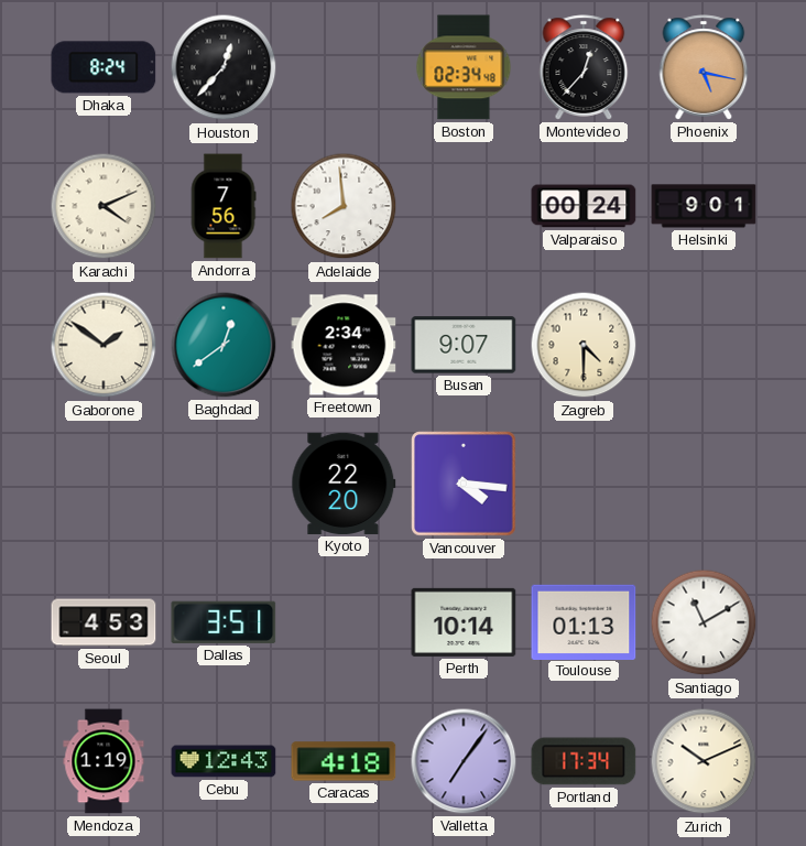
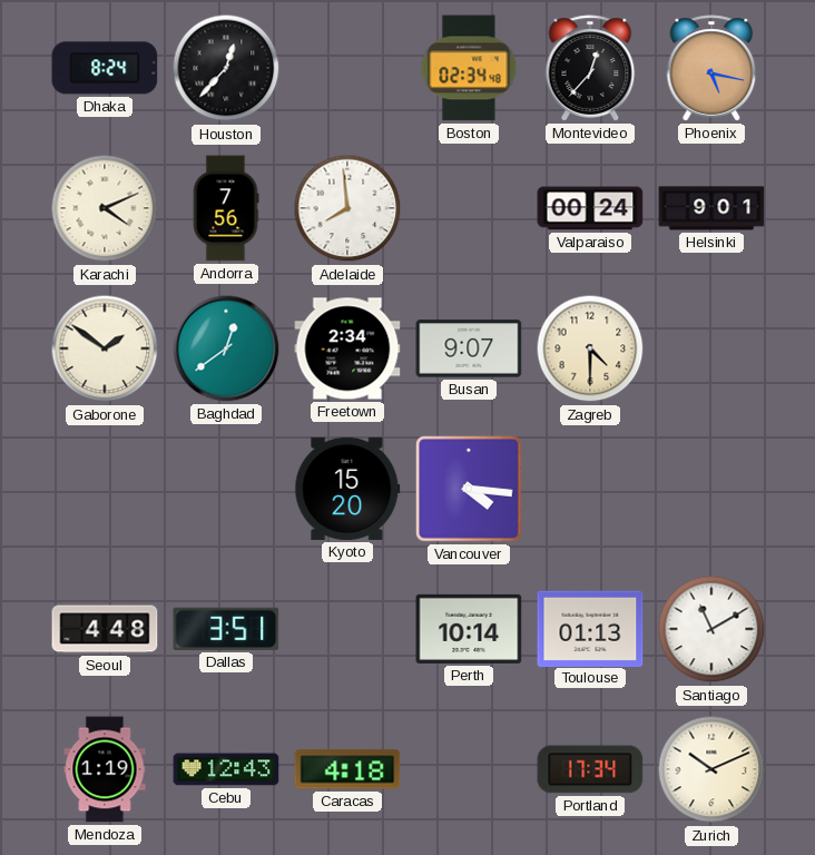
Kyoto: 22:20 -> 15:20 (347, 489)
Seoul: 4:53 -> 4:48 (105, 629)
Valletta: 7:06 -> none (464, 761)
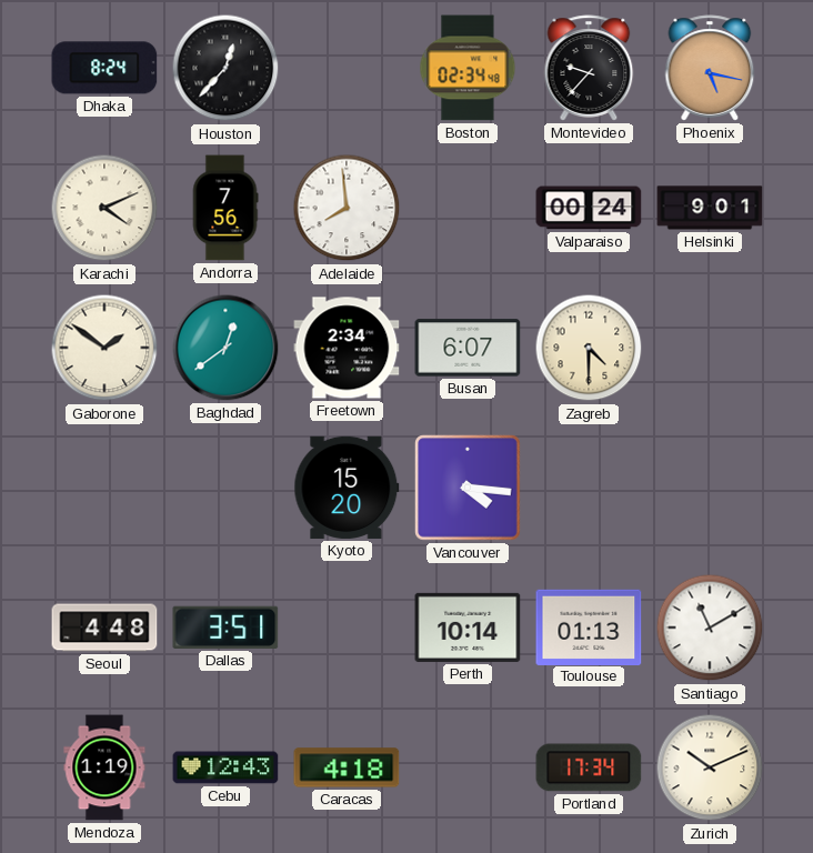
Montevideo: 12:37 -> 9:37 (589, 68)
Busan: 9:07 -> 6:07 (468, 348)
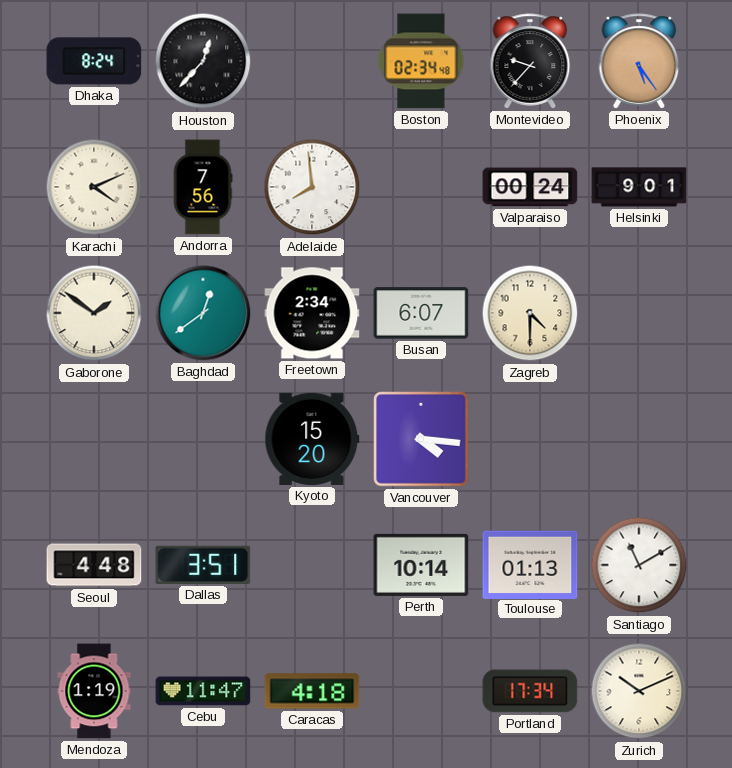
Phoenix: 5:17 -> 5:24 (639, 61)
Cebu: 12:43 -> 11:47 (203, 691)
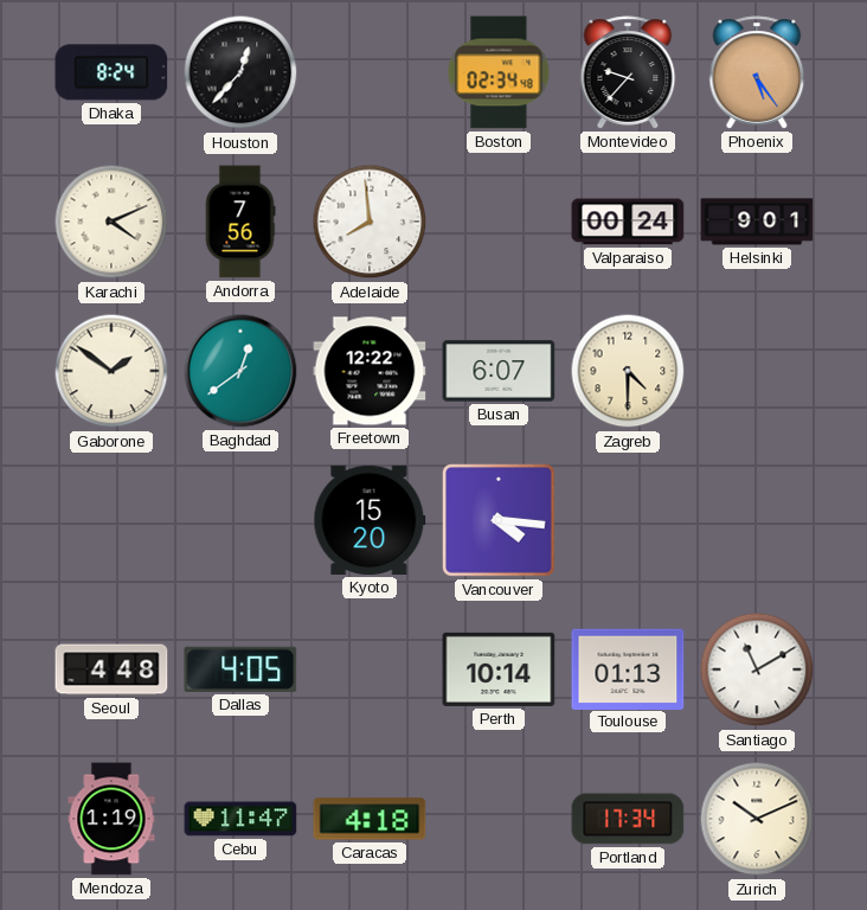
Freetown: 2:34 -> 12:22 (370, 371)
Dallas: 3:51 -> 4:05 (240, 669)
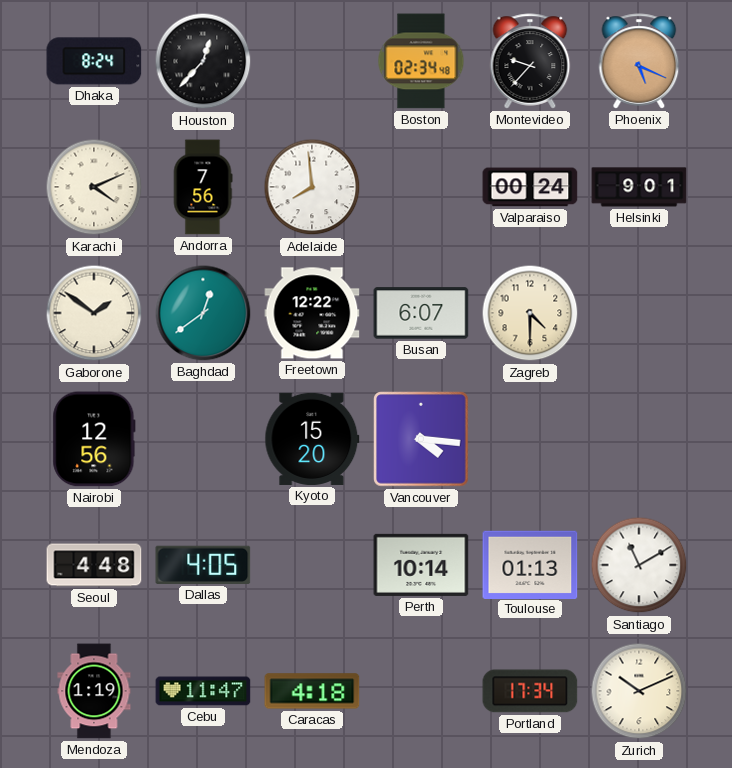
Phoenix: 5:24 -> 5:19 (639, 61)
Nairobi: none -> 12:56 (94, 439)
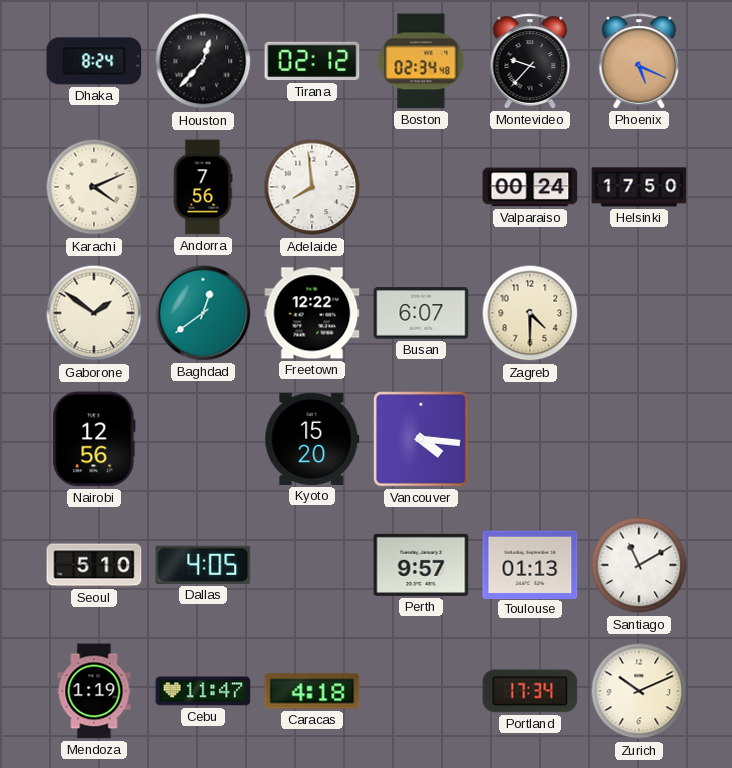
Tirana: none -> 02:12 (312, 61)
Helsinki: 9:01 -> 17:50 (639, 187)
Seoul: 4:48 -> 5:10 (94, 565)
Perth: 10:14 -> 9:57 (421, 565)
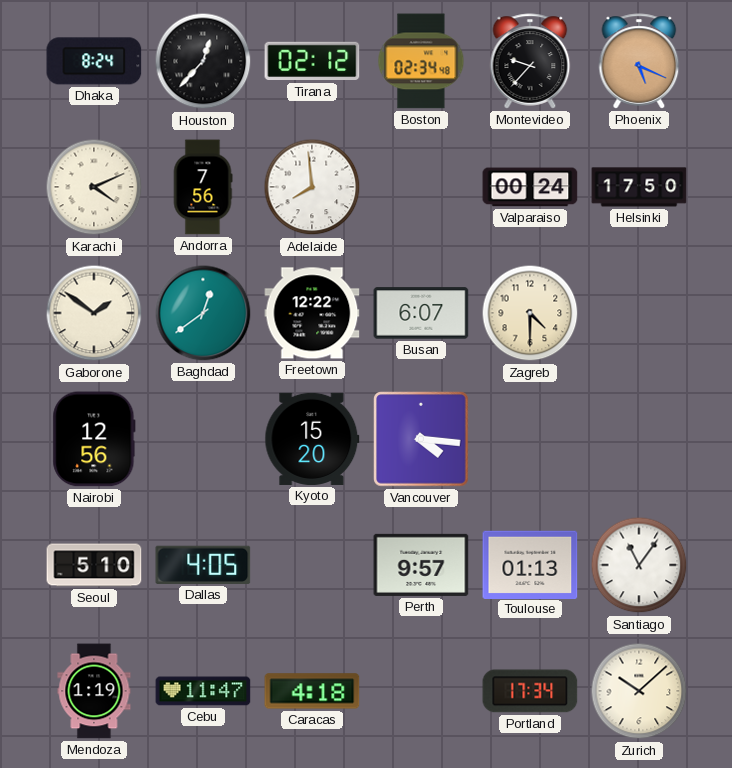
Santiago: 11:10 -> 11:06 (639, 565)
Zurich: 10:11 -> 10:08 (639, 691)
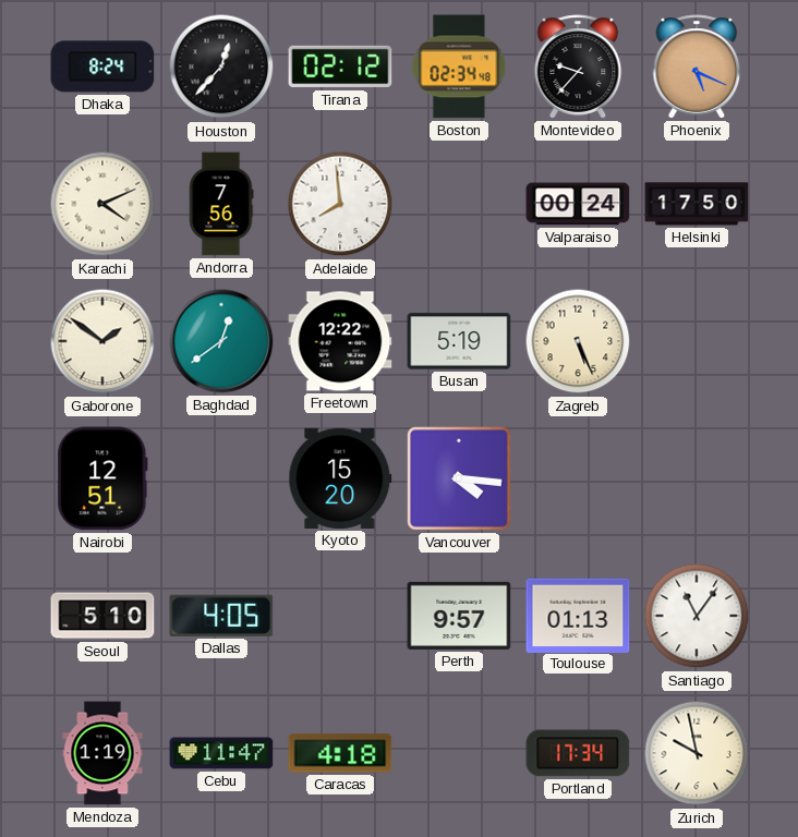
Busan: 6:07 -> 5:19 (459, 341)
Zagreb: 4:30 -> 5:26 (578, 341)
Nairobi: 12:56 -> 12:51 (102, 478)
Zurich: 10:08 -> 9:58 (697, 753)
